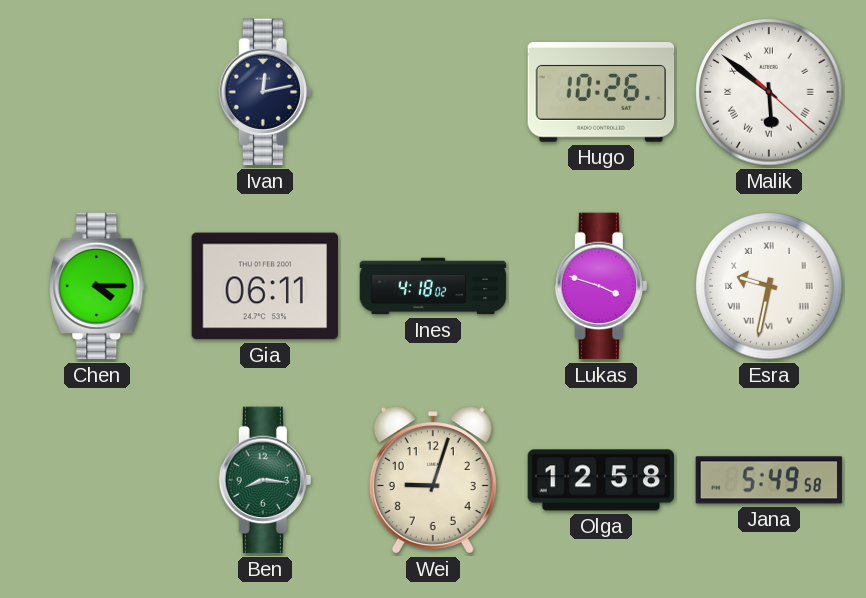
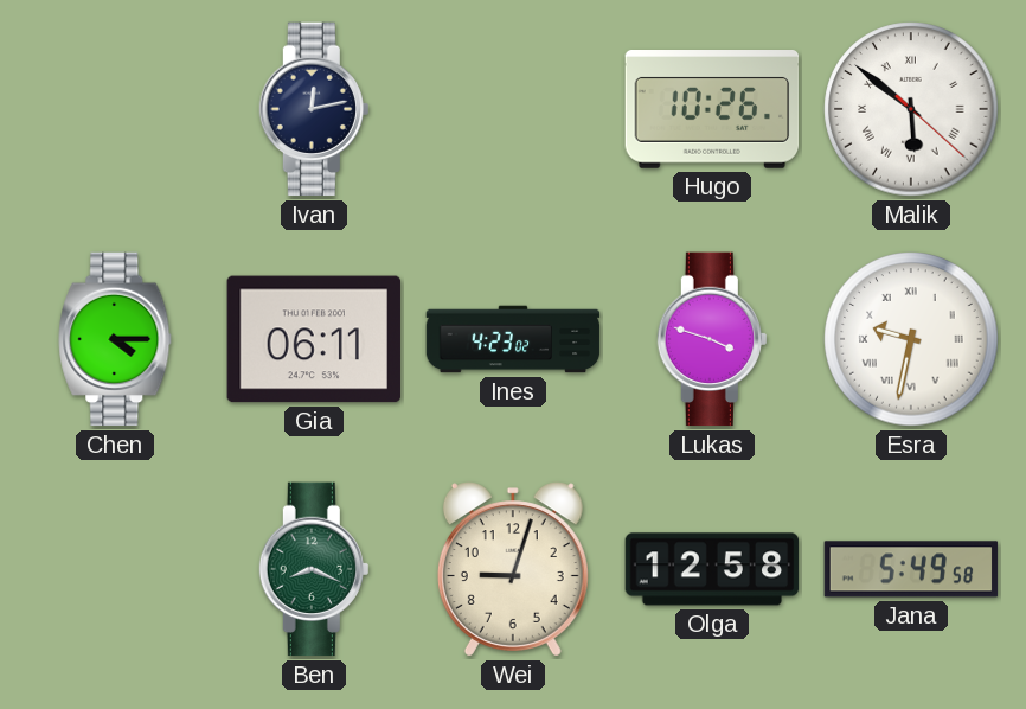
Ines: 4:18 -> 4:23 (513, 339)
Ben: 8:16 -> 8:19 (313, 569)
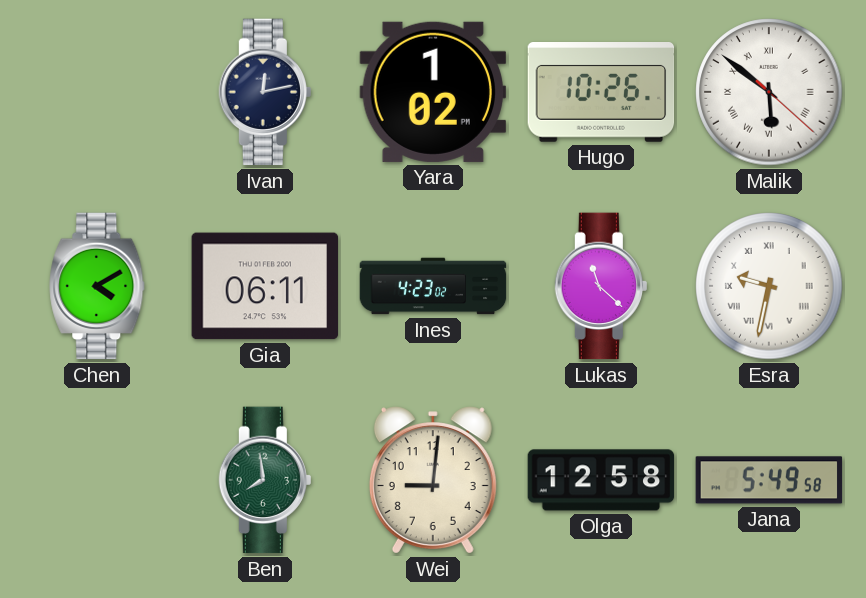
Yara: none -> 1:02 (432, 92)
Chen: 4:15 -> 4:10 (97, 286)
Lukas: 3:48 -> 11:22 (600, 286)
Ben: 8:19 -> 7:59 (264, 480)
Wei: 9:03 -> 9:01 (433, 480)
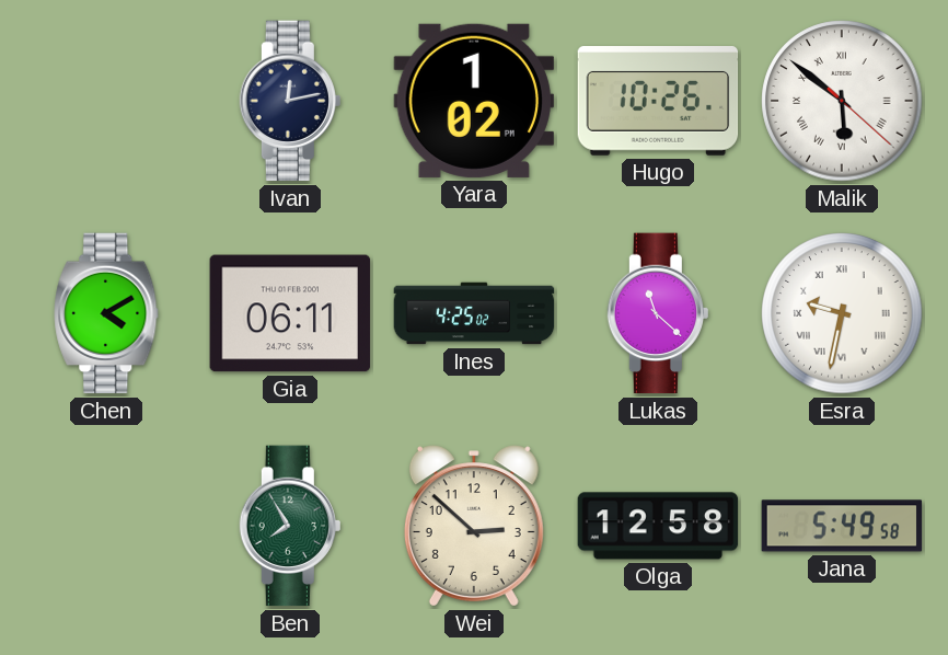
Ines: 4:23 -> 4:25 (474, 313)
Ben: 7:59 -> 7:55 (289, 526)
Wei: 9:01 -> 2:52 (474, 526)
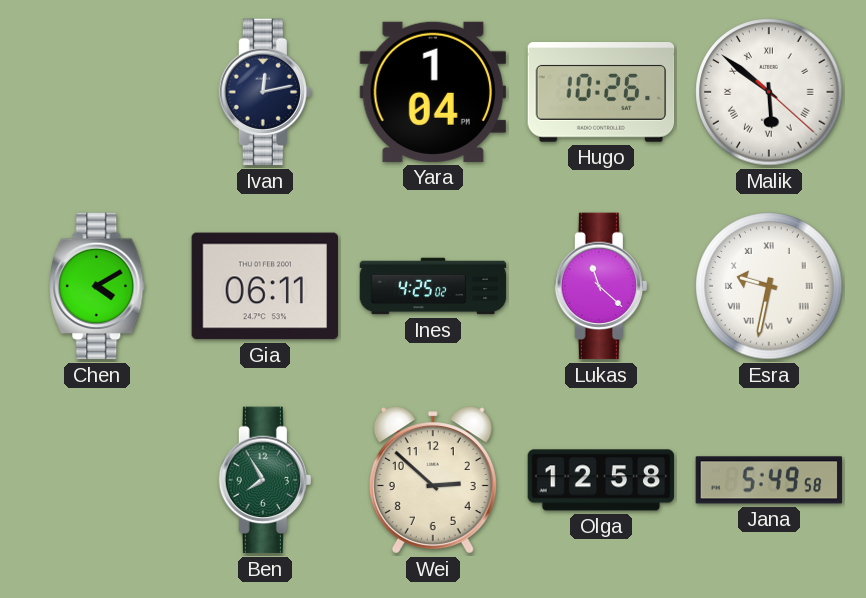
Yara: 1:02 -> 1:04 (432, 92)
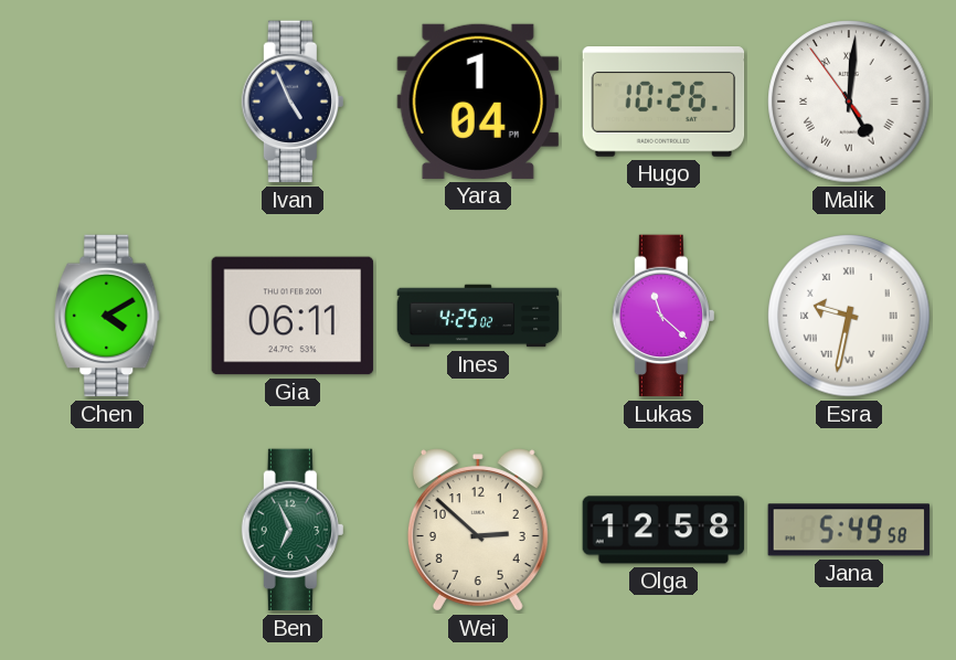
Ivan: 12:13 -> 4:56 (291, 102)
Malik: 5:51 -> 5:00 (849, 102)
Ben: 7:55 -> 6:56 (291, 530)
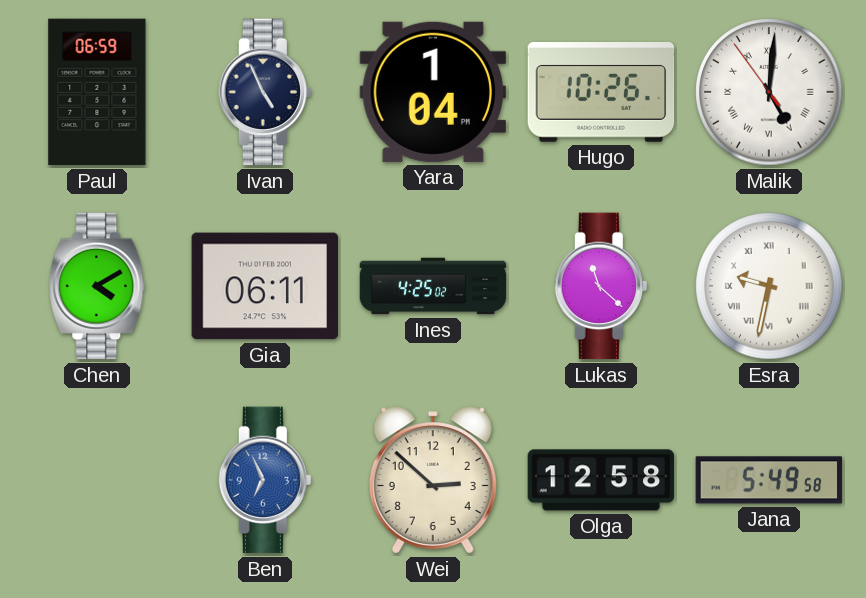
Paul: none -> 06:59 (97, 92)
Ben dial: green -> blue (264, 480)
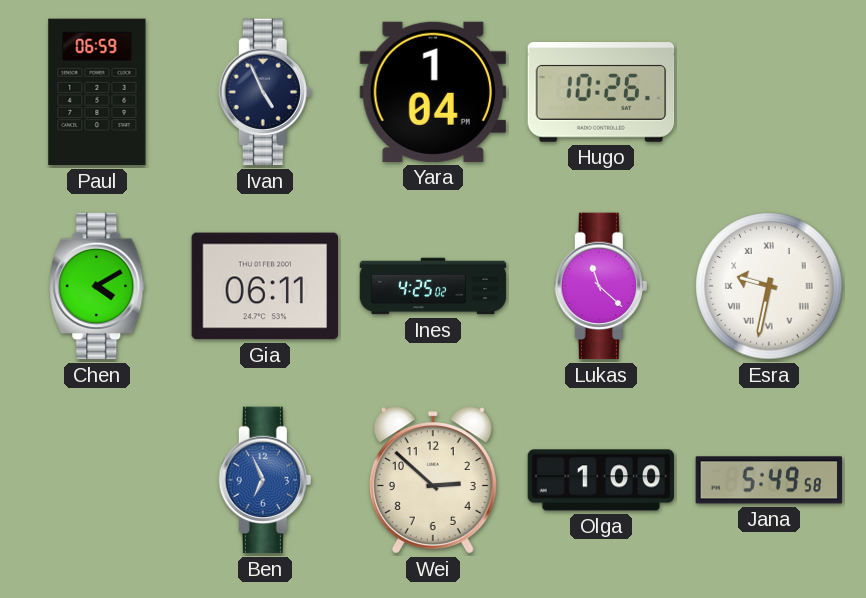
Malik: 5:00 -> none (769, 92)
Olga: 12:58 -> 1:00 (601, 480)
